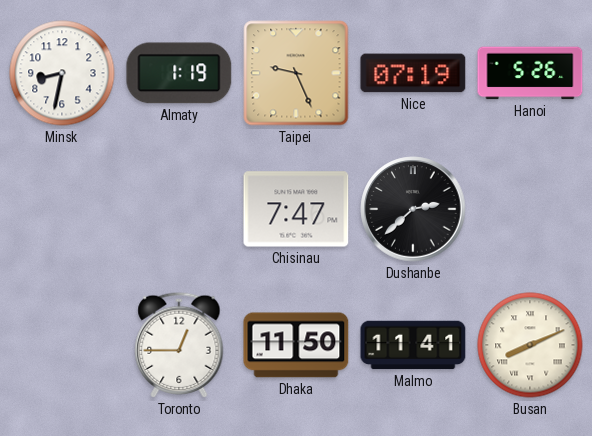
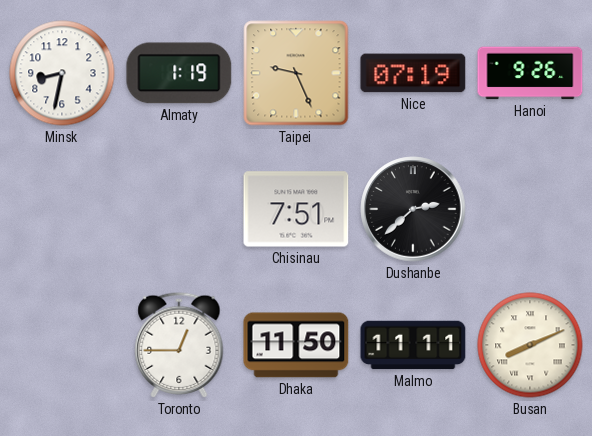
Hanoi: 5:26 -> 9:26 (530, 73)
Chisinau: 7:47 -> 7:51 (296, 209)
Malmo: 11:41 -> 11:11 (413, 345)
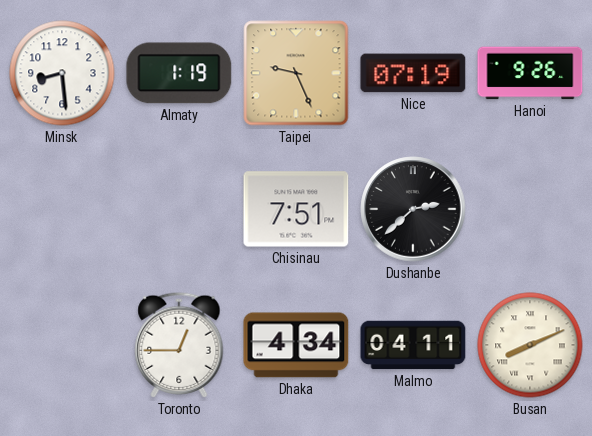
Minsk: 8:32 -> 8:29 (62, 73)
Dhaka: 11:50 -> 4:34 (296, 345)
Malmo: 11:11 -> 04:11 (413, 345)
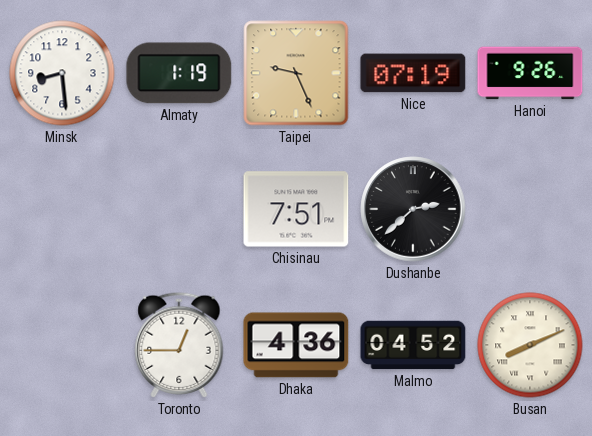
Dhaka: 4:34 -> 4:36 (296, 345)
Malmo: 04:11 -> 04:52 (413, 345)
